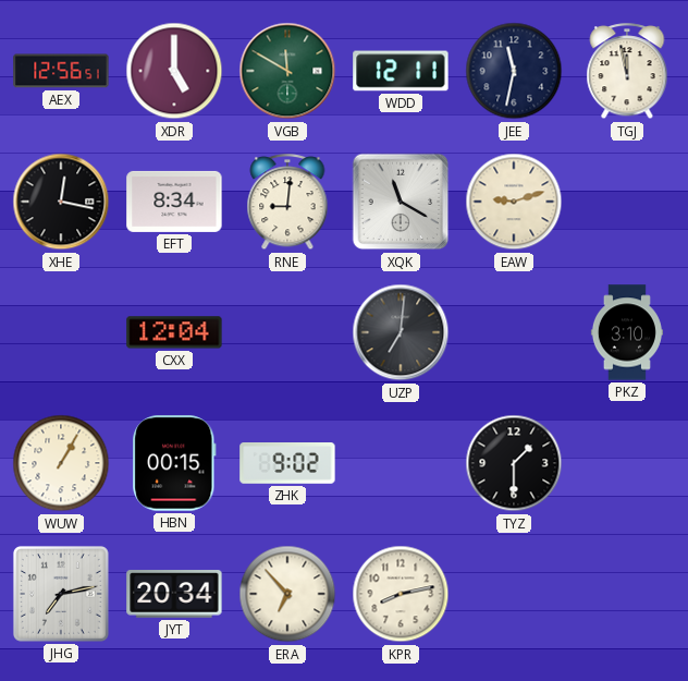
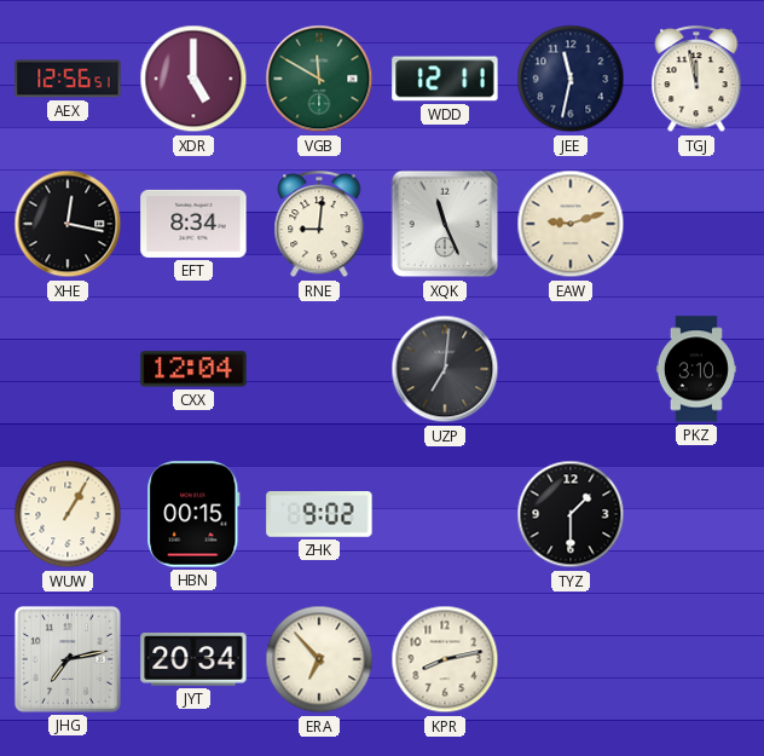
XQK: 11:20 -> 11:26 (445, 224)
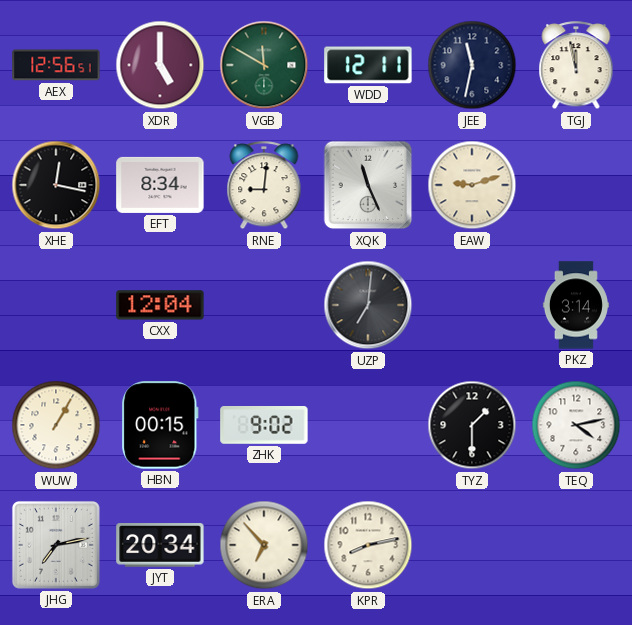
PKZ: 3:10 -> 3:14 (576, 305)
TEQ: none -> 4:13 (576, 425)
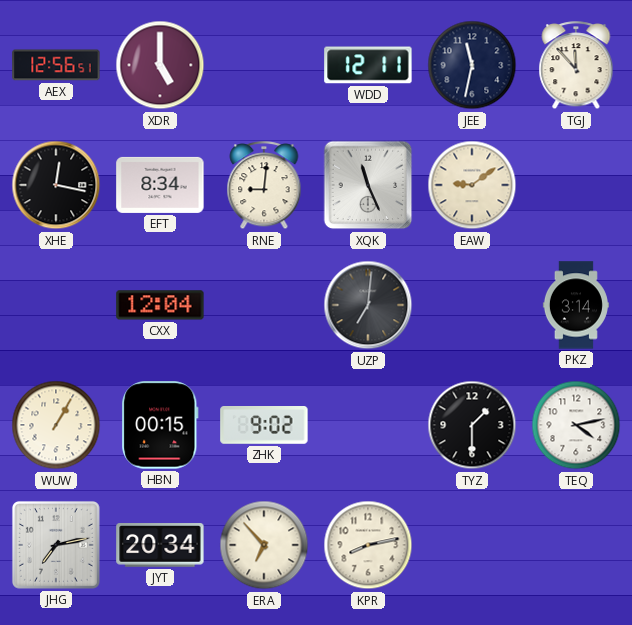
VGB: 11:50 -> none (264, 65)
TGJ: 11:58 -> 11:53 (576, 66)
EAW: 9:12 -> 9:09 (472, 185)
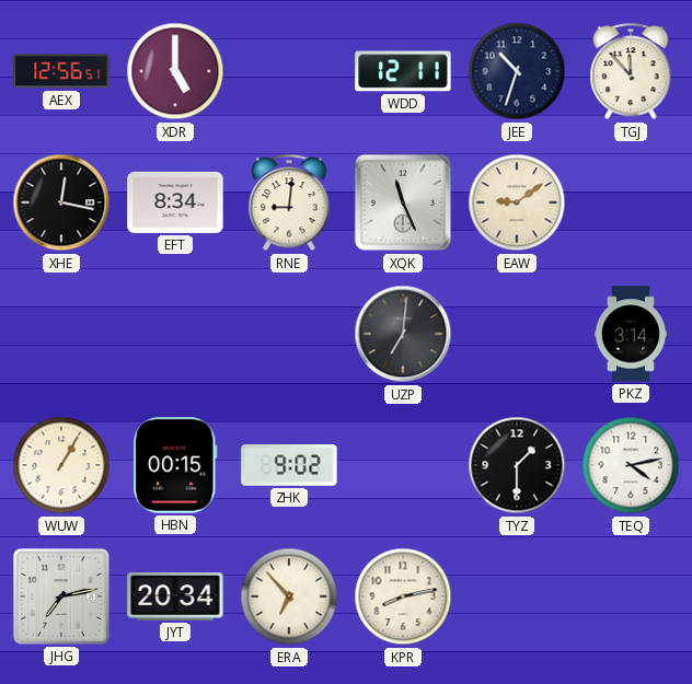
JEE: 11:32 -> 10:33 (517, 71)
CXX: 12:04 -> none (160, 305)
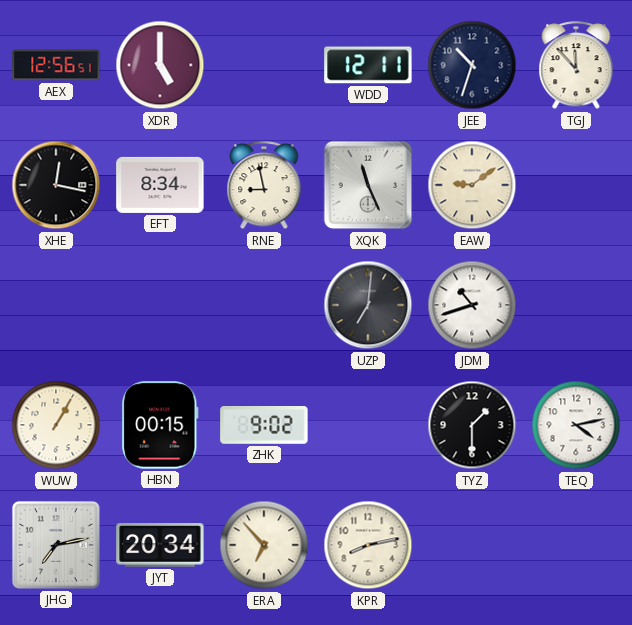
RNE: 9:01 -> 8:58 (264, 186)
JDM: none -> 10:42 (472, 305)
PKZ: 3:14 -> none (631, 334)
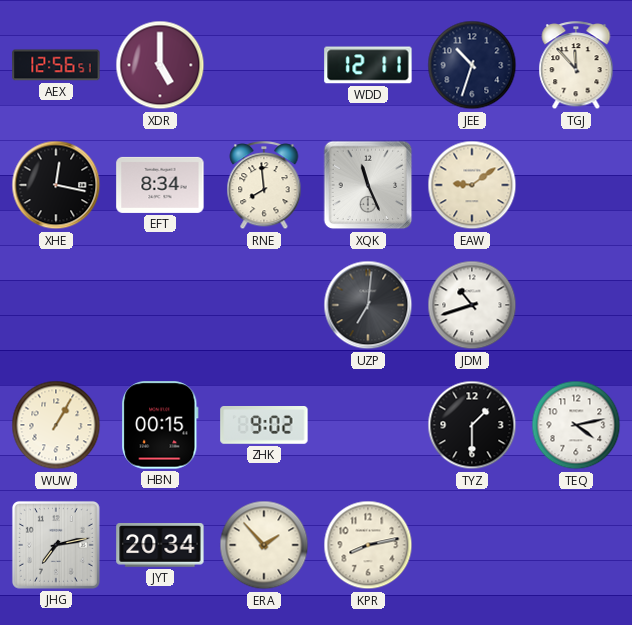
RNE: 8:58 -> 7:59 (264, 186)
ERA: 6:53 -> 1:53 (264, 545)
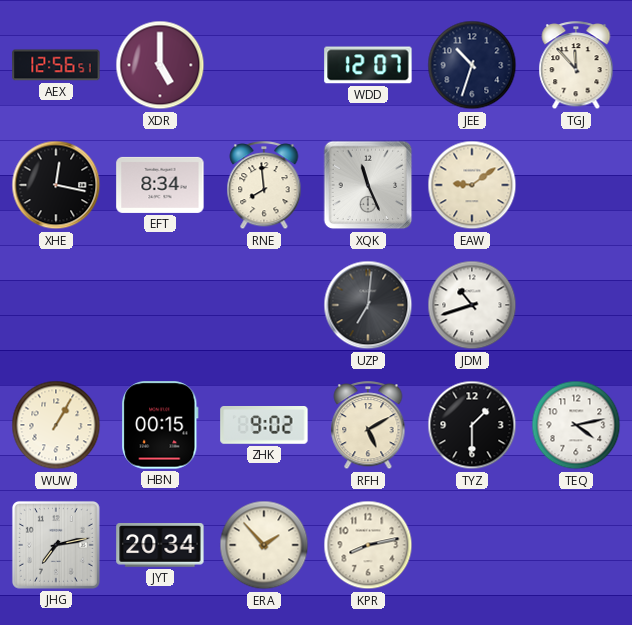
WDD: 12:11 -> 12:07 (368, 65)
RFH: none -> 5:10 (368, 426)
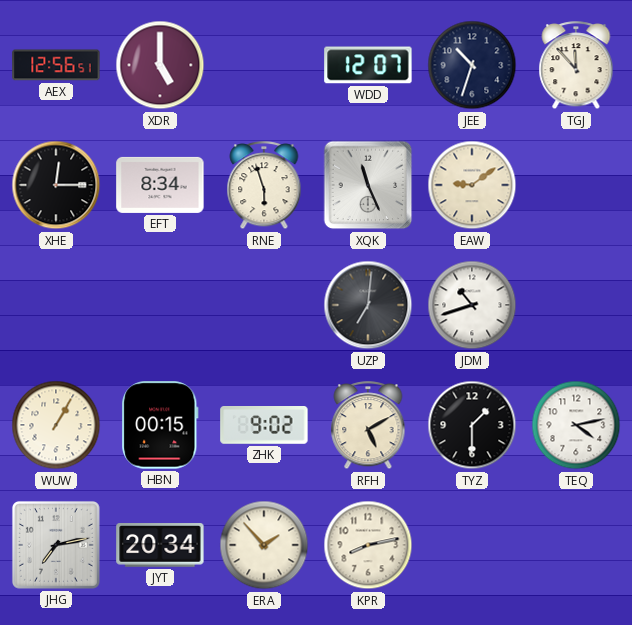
XHE: 12:17 -> 12:15 (56, 185)
RNE: 7:59 -> 5:57 (264, 186)
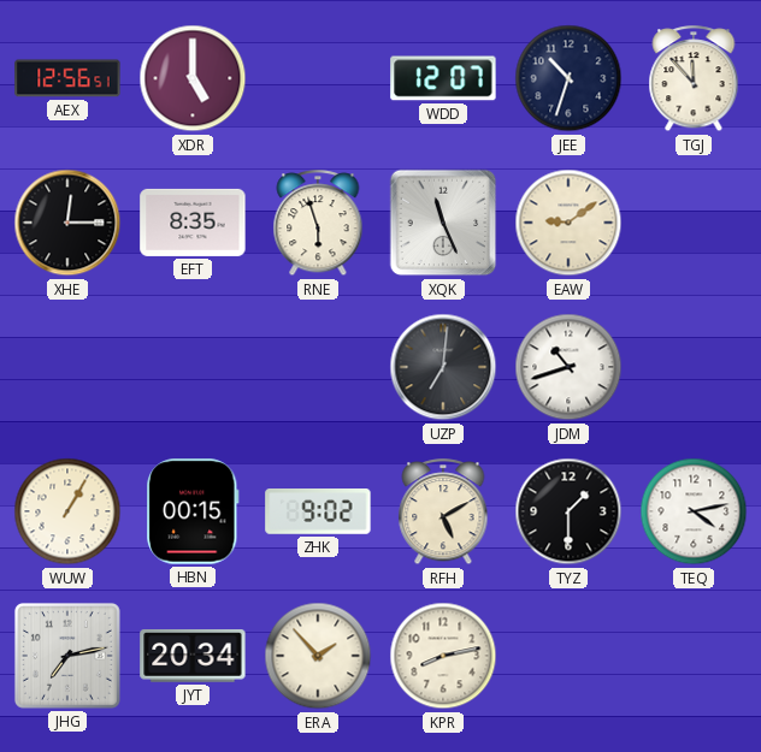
EFT: 8:34 -> 8:35 (193, 223)
